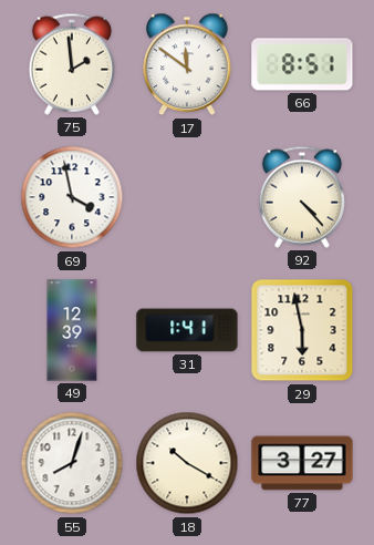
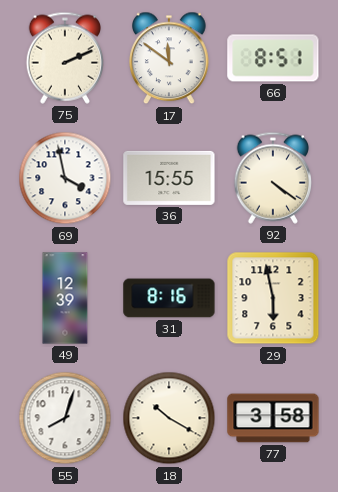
75: 1:59 -> 2:11 (64, 58)
36: none -> 15:55 (169, 178)
92: 4:23 -> 4:21 (272, 178)
31: 1:41 -> 8:16 (169, 298)
77: 3:27 -> 3:58 (273, 418)
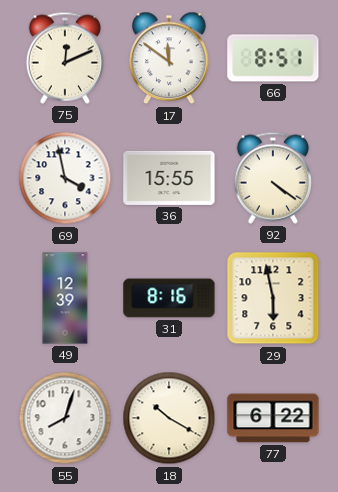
75: 2:11 -> 12:11 (64, 58)
77: 3:58 -> 6:22 (273, 418)
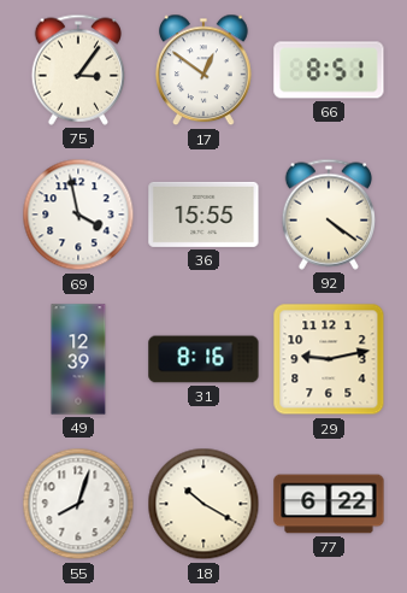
75: 12:11 -> 3:06 (77, 70)
17: 11:51 -> 12:51 (203, 70)
29: 5:58 -> 9:13 (329, 359)
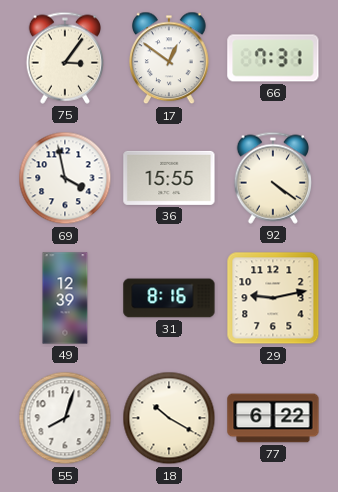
66: 8:51 -> 7:31 (273, 58)
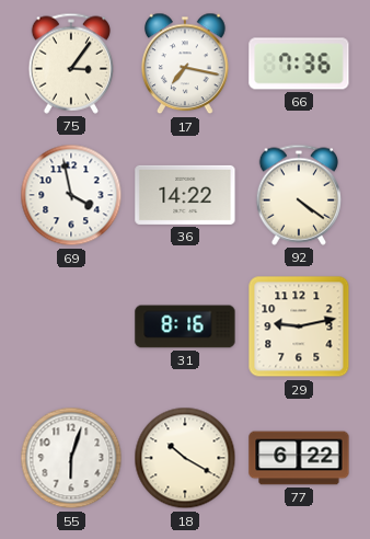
17: 12:51 -> 7:17 (185, 64)
66: 7:31 -> 7:36 (299, 64)
36: 15:55 -> 14:22 (185, 195)
49: 12:39 -> none (65, 298)
55: 8:03 -> 6:03 (71, 458)
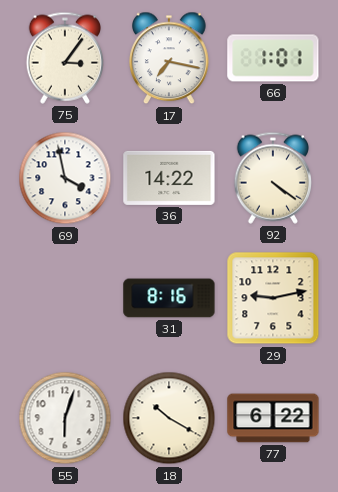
66: 7:36 -> 1:01 (273, 58)
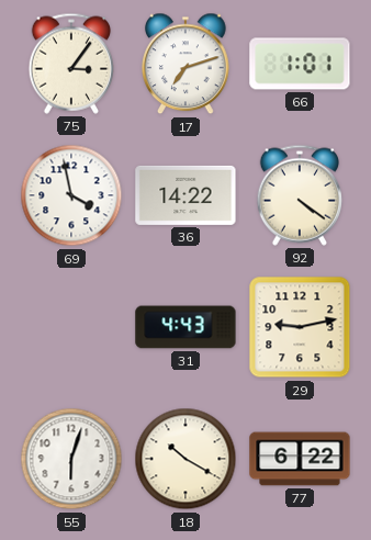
17: 7:17 -> 7:12 (185, 64)
31: 8:16 -> 4:43 (185, 327)
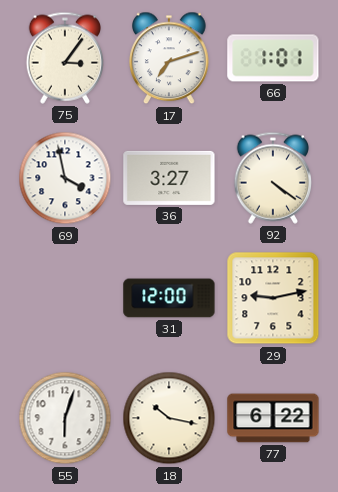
36: 14:22 -> 3:27 (169, 178)
31: 4:43 -> 12:00 (169, 298)
18: 10:20 -> 10:17 (169, 418)
